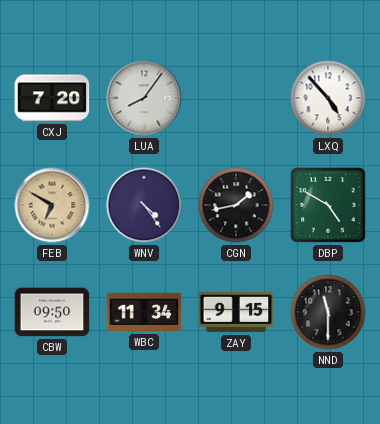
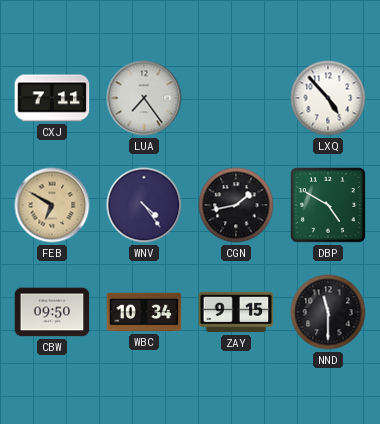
CXJ: 7:20 -> 7:11 (52, 98)
LUA: 8:06 -> 7:24 (144, 98)
WBC: 11:34 -> 10:34 (144, 312)
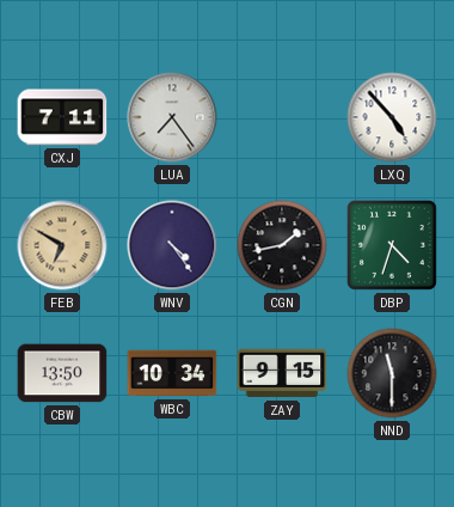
DBP: 4:50 -> 4:33 (392, 245)
CBW: 09:50 -> 13:50 (62, 373)
